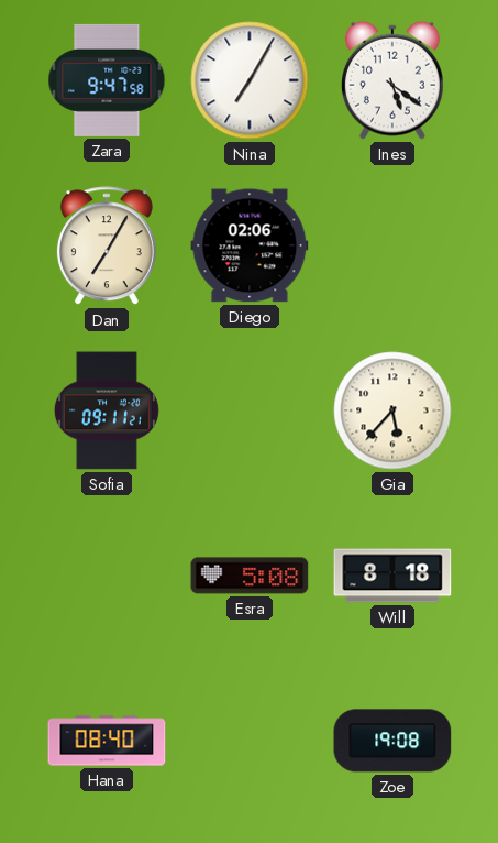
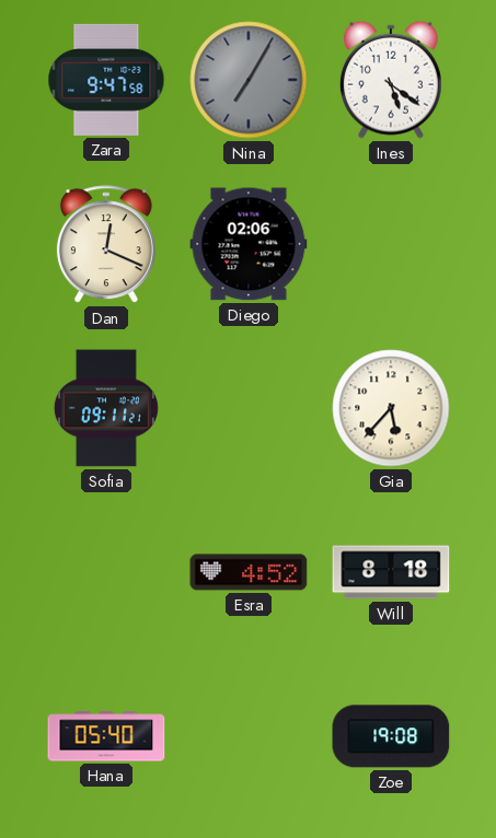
Nina dial: white -> grey (249, 80)
Dan: 7:05 -> 12:19 (106, 245)
Esra: 5:08 -> 4:52 (249, 572)
Hana: 08:40 -> 05:40 (106, 736)
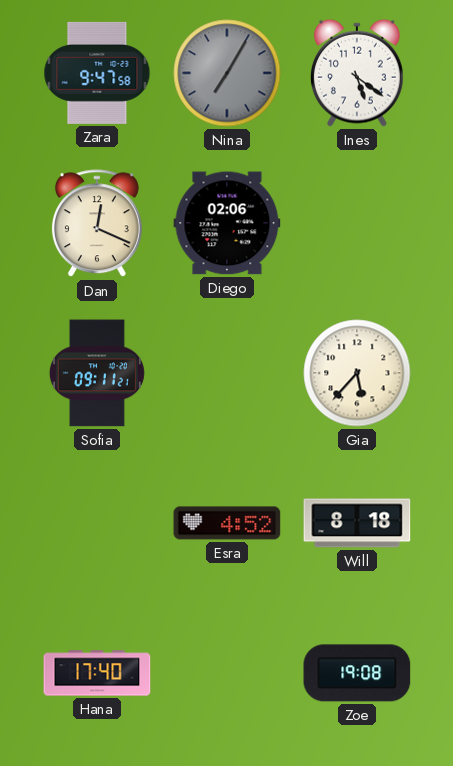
Hana: 05:40 -> 17:40 (97, 673)
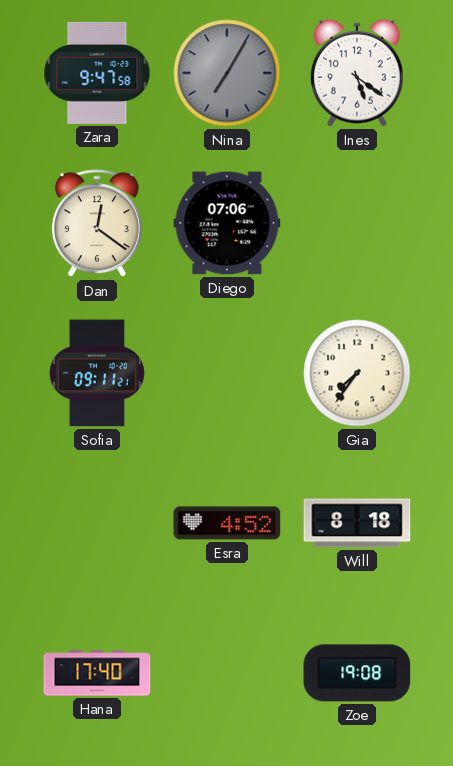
Dan: 12:19 -> 12:21 (97, 224)
Diego: 02:06 -> 07:06 (227, 223)
Gia: 5:37 -> 7:36 (357, 373)
